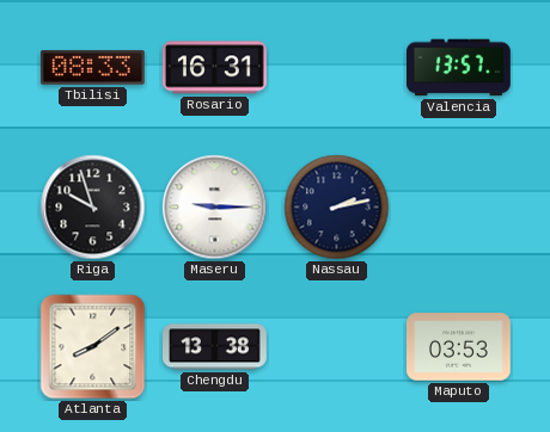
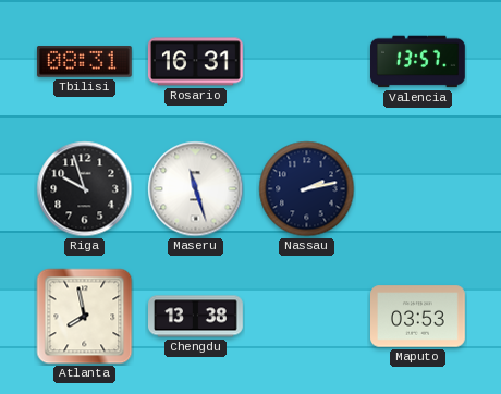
Tbilisi: 08:33 -> 08:31 (84, 62)
Maseru: 9:15 -> 11:27 (196, 189)
Atlanta: 8:09 -> 7:58 (85, 317)
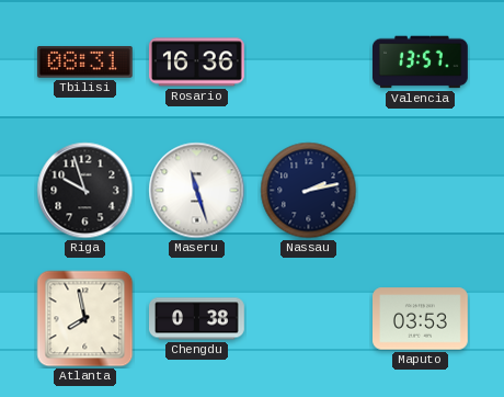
Rosario: 16:31 -> 16:36 (196, 63)
Chengdu: 13:38 -> 0:38 (197, 319)
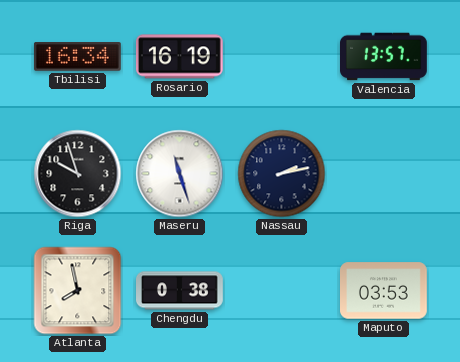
Tbilisi: 08:31 -> 16:34 (77, 57)
Rosario: 16:36 -> 16:19 (179, 57)
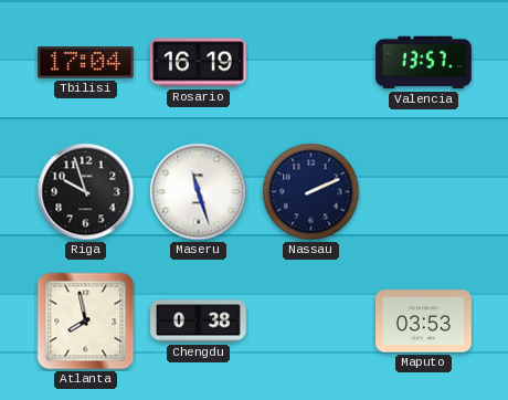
Tbilisi: 16:34 -> 17:04 (85, 63)
Nassau: 2:13 -> 2:11 (311, 192)
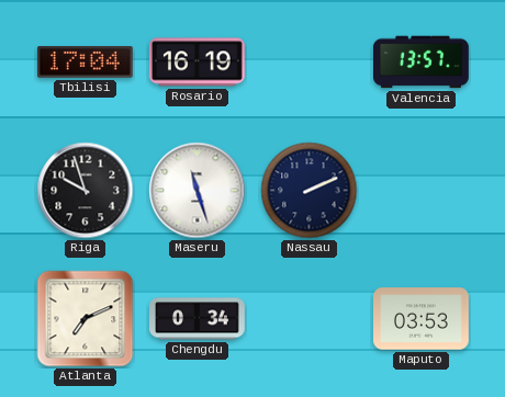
Atlanta: 7:58 -> 7:11 (86, 319)
Chengdu: 0:38 -> 0:34 (198, 319)
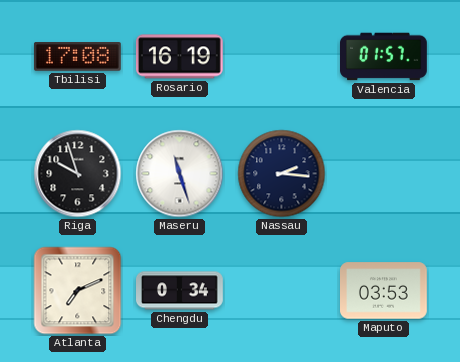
Tbilisi: 17:04 -> 17:08 (77, 57)
Valencia: 13:57 -> 01:57 (384, 57)
Nassau: 2:11 -> 2:16 (282, 174)
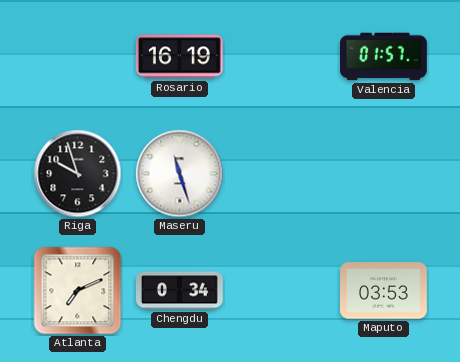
Tbilisi: 17:08 -> none (77, 57)
Nassau: 2:16 -> none (282, 174)
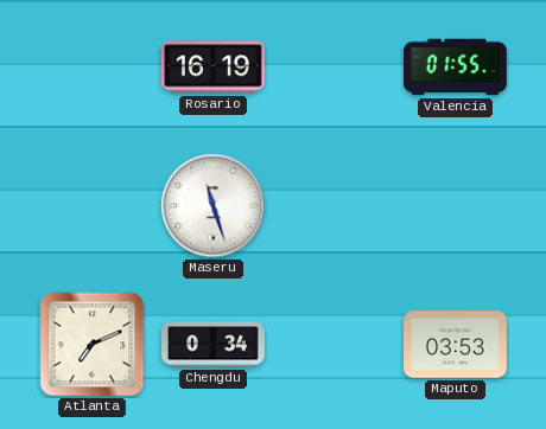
Valencia: 01:57 -> 01:55 (456, 68)
Riga: 9:57 -> none (78, 174)
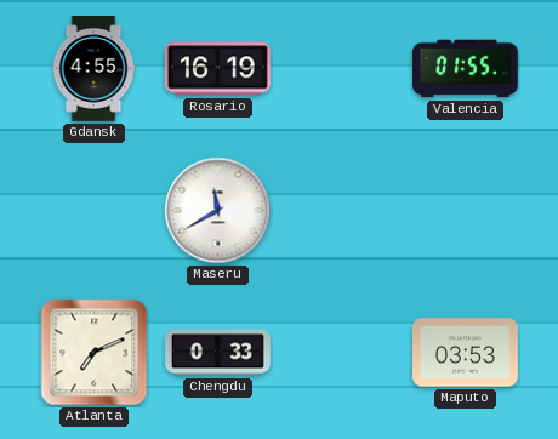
Gdansk: none -> 4:55 (93, 69)
Maseru: 11:27 -> 11:40 (218, 211)
Chengdu: 0:34 -> 0:33 (218, 353)
